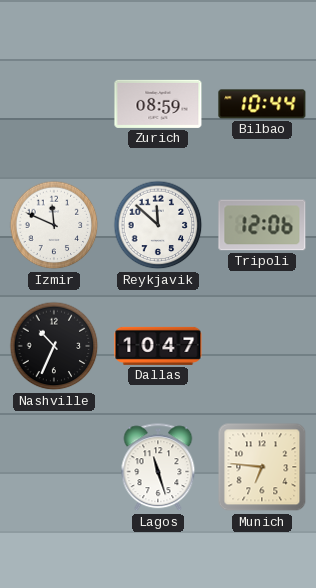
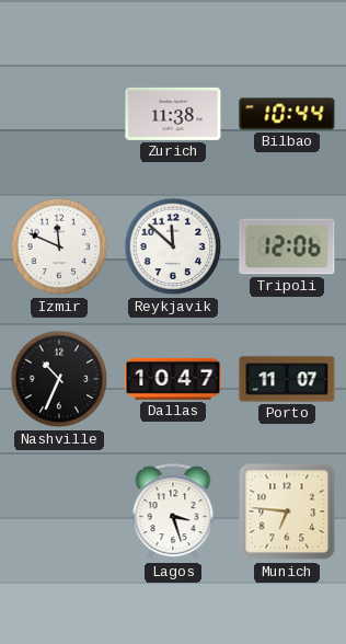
Zurich: 08:59 -> 11:38 (173, 114)
Porto: none -> 11:07 (287, 379)
Lagos: 11:27 -> 3:27 (173, 513)
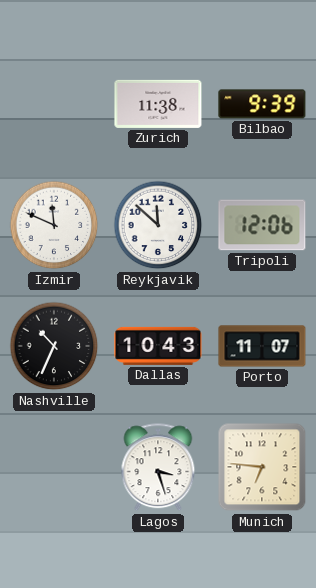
Bilbao: 10:44 -> 9:39 (262, 104)
Dallas: 10:47 -> 10:43 (158, 346)
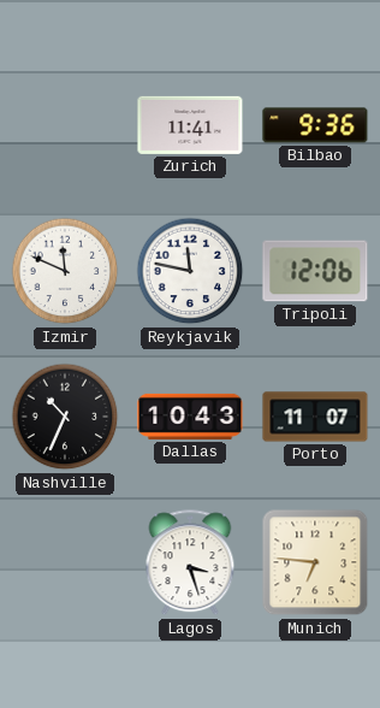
Zurich: 11:38 -> 11:41 (190, 125)
Bilbao: 9:39 -> 9:36 (315, 125)
Reykjavik: 11:52 -> 11:47 (190, 271)
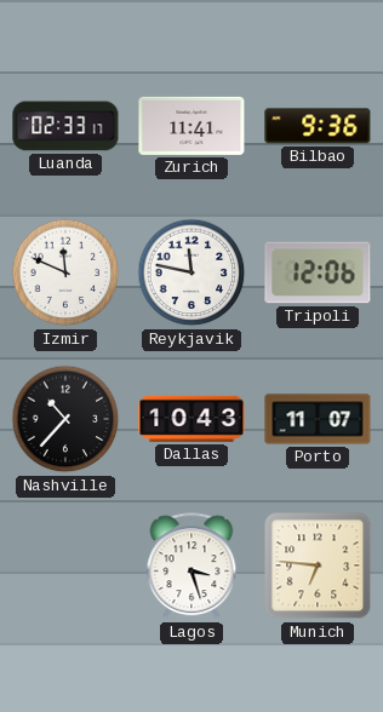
Luanda: none -> 02:33 (65, 126)
Nashville: 10:34 -> 10:37 (65, 419)
